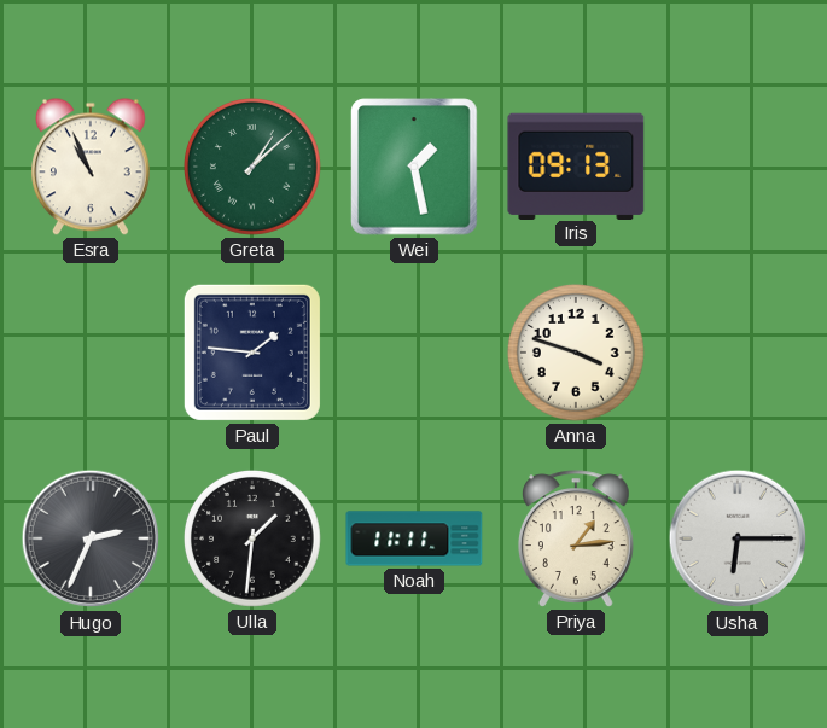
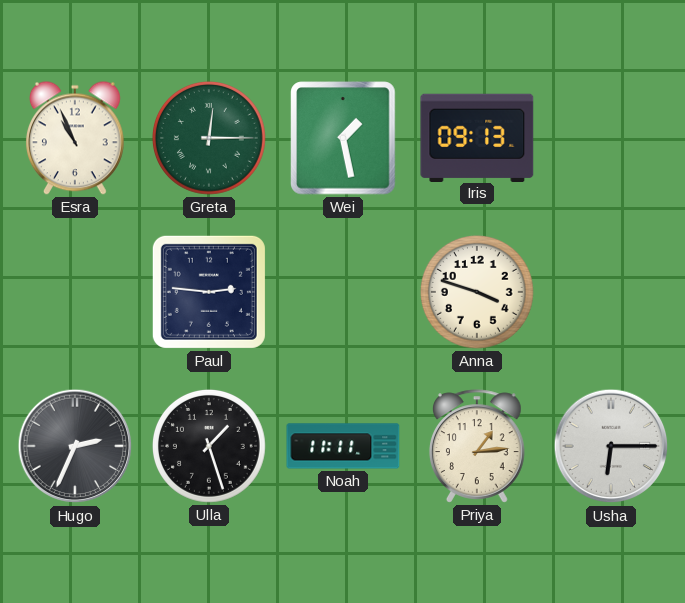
Greta: 1:08 -> 12:15 (209, 138)
Paul: 1:46 -> 2:46 (209, 292)
Ulla: 1:31 -> 1:27 (209, 446)
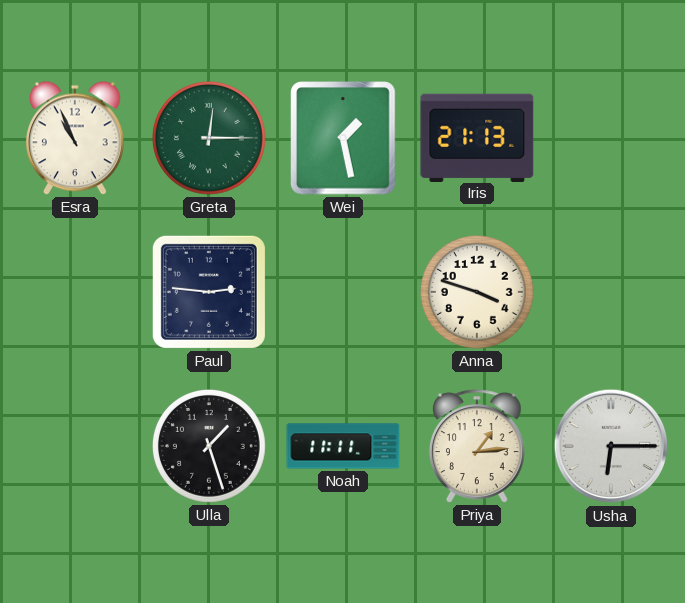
Iris: 09:13 -> 21:13 (477, 137)
Hugo: 2:34 -> none (75, 446)
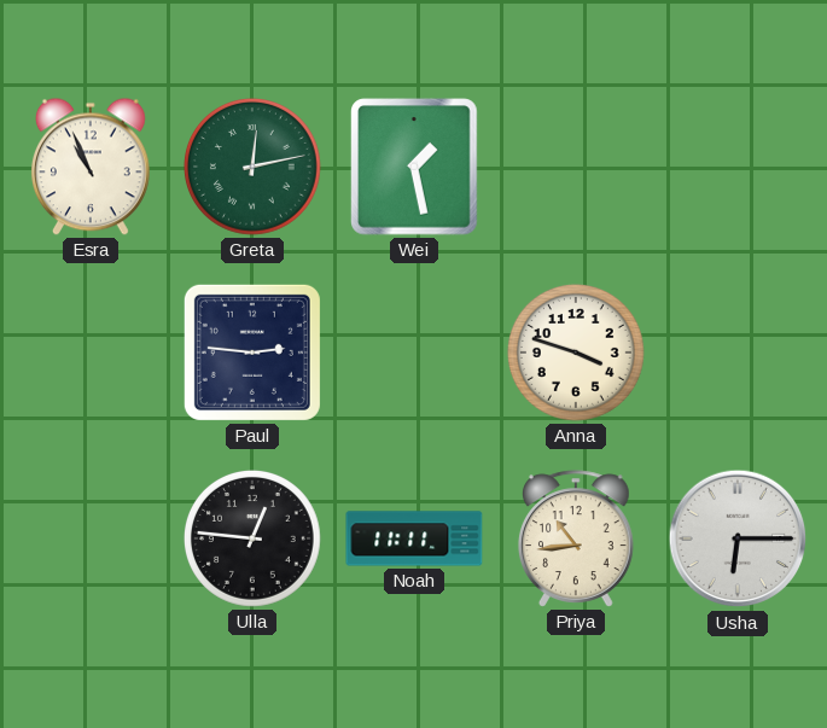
Greta: 12:15 -> 12:13 (252, 167)
Iris: 21:13 -> none (477, 137)
Ulla: 1:27 -> 12:46 (252, 538)
Priya: 1:14 -> 10:44 (576, 538)
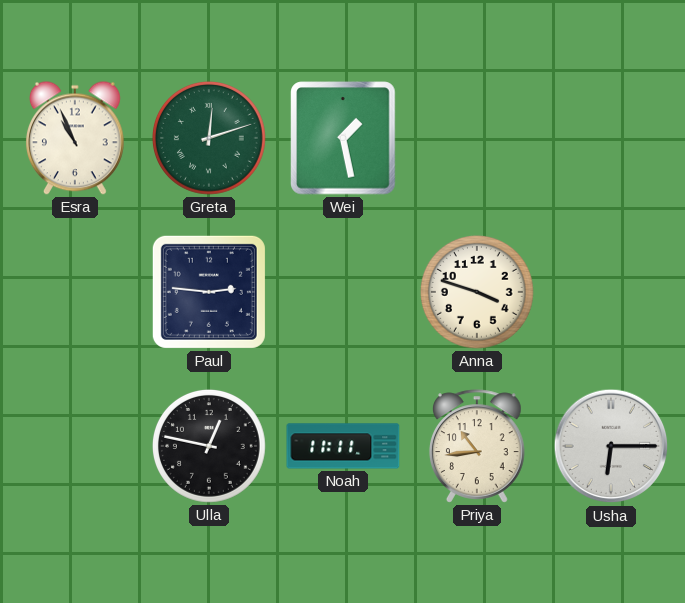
Greta: 12:13 -> 12:12 (209, 138)
Ulla: 12:46 -> 12:47 (209, 446)
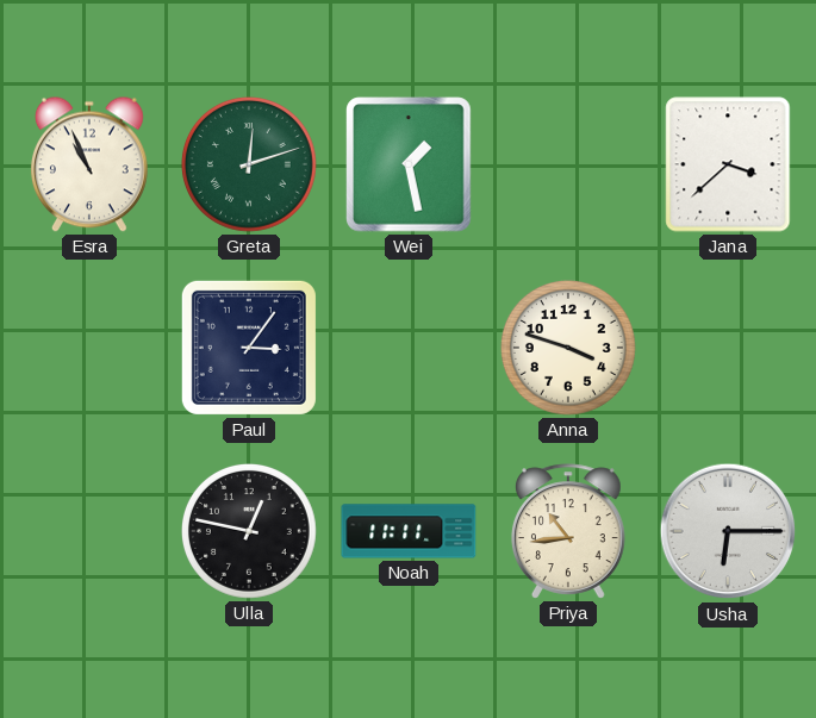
Jana: none -> 3:38 (728, 164)
Paul: 2:46 -> 3:06 (249, 348)
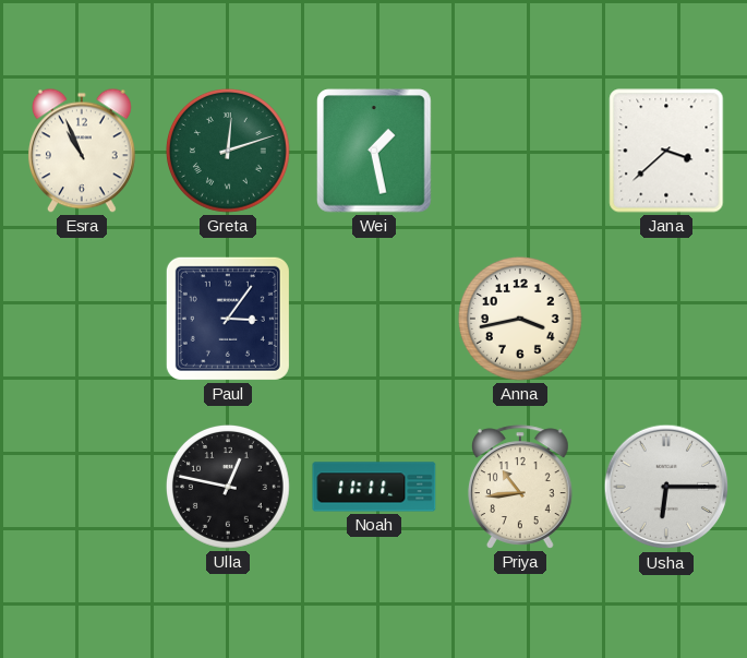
Anna: 3:48 -> 3:43 (520, 319)
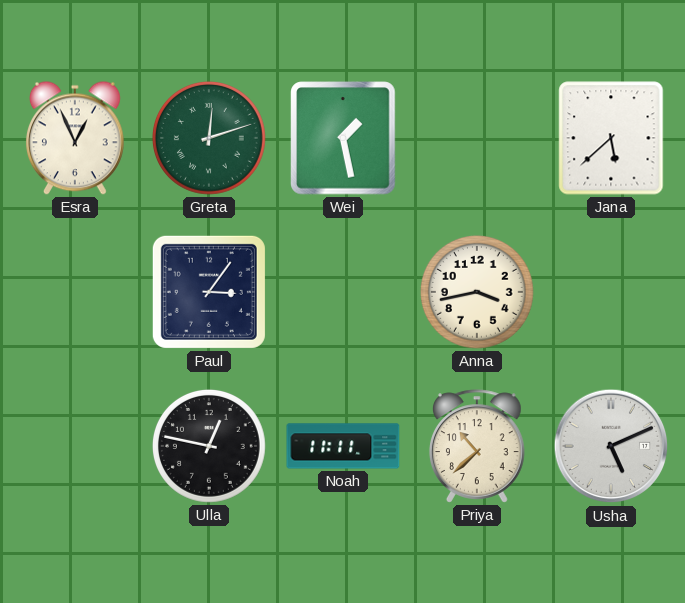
Esra: 10:56 -> 12:56 (75, 138)
Jana: 3:38 -> 5:38 (611, 138)
Priya: 10:44 -> 10:38 (477, 446)
Usha: 6:15 -> 5:11 (611, 446)
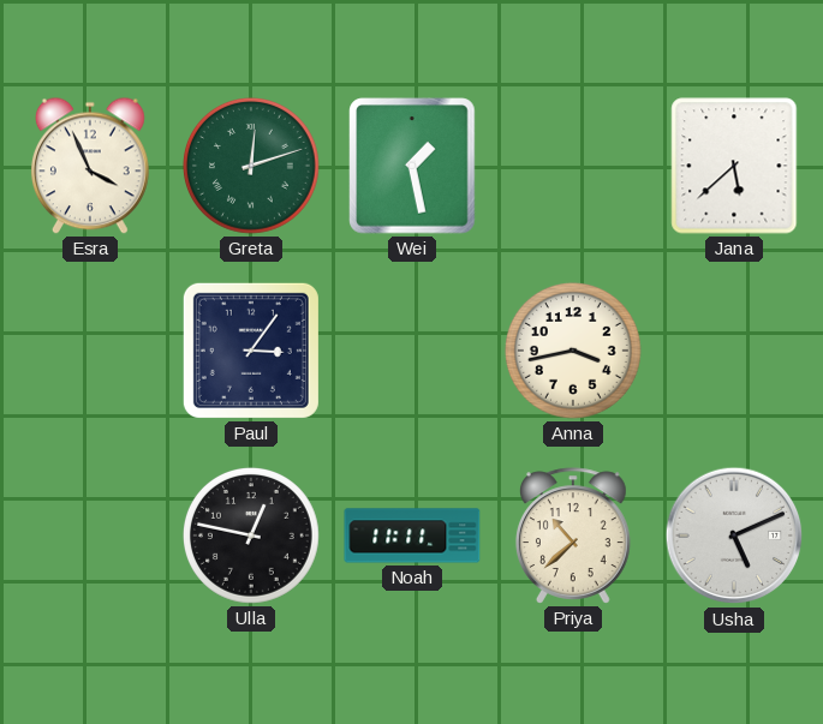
Esra: 12:56 -> 3:56 (90, 166)
